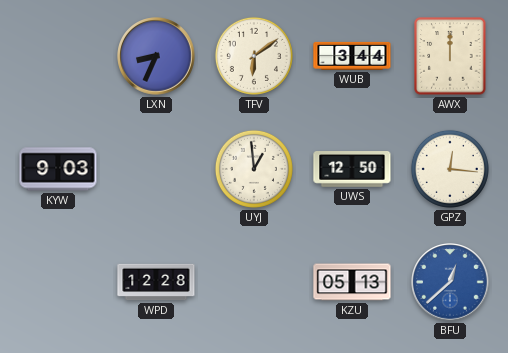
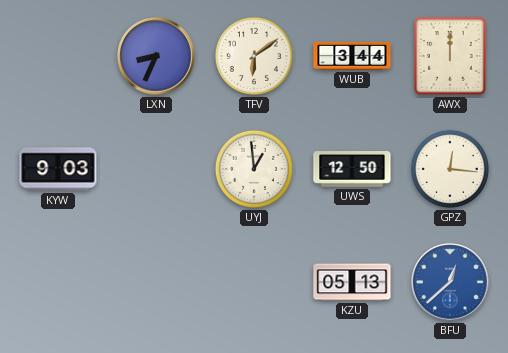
WPD: 12:28 -> none (156, 282)
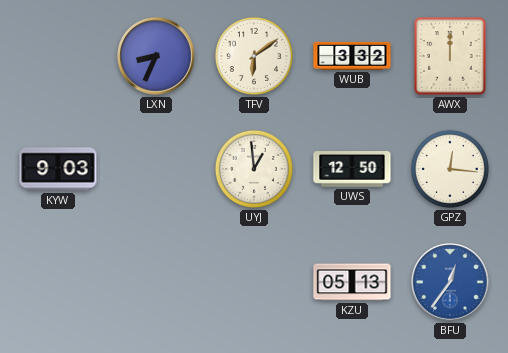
WUB: 3:44 -> 3:32 (352, 56)
BFU: 12:38 -> 12:36 (450, 282)
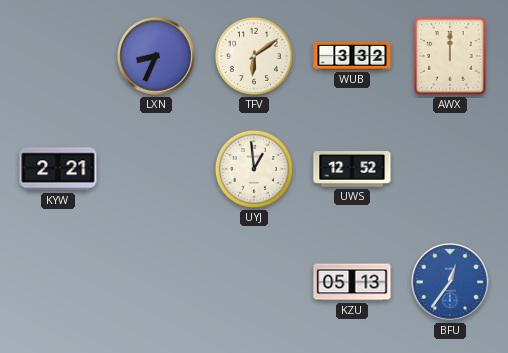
KYW: 9:03 -> 2:21 (58, 169)
UWS: 12:50 -> 12:52 (352, 170)
GPZ: 12:16 -> none (450, 169)
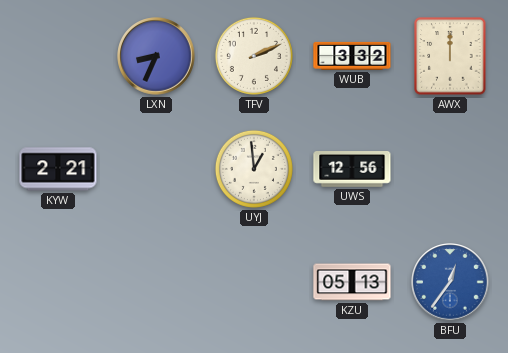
TFV: 6:09 -> 2:11 (254, 56)
UWS: 12:52 -> 12:56 (352, 170)
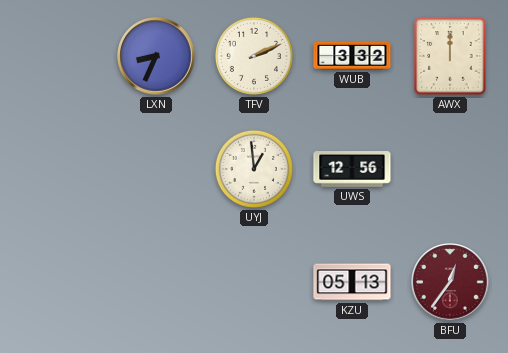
KYW: 2:21 -> none (58, 169)
BFU dial: blue -> burgundy (450, 282)
